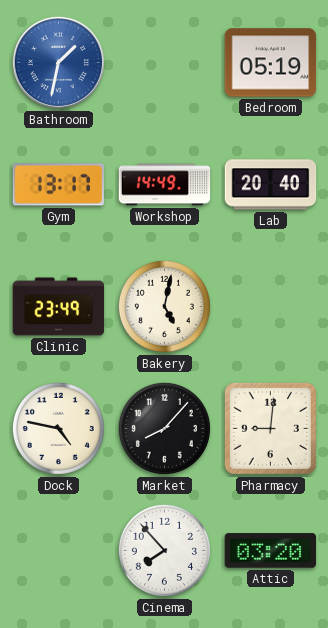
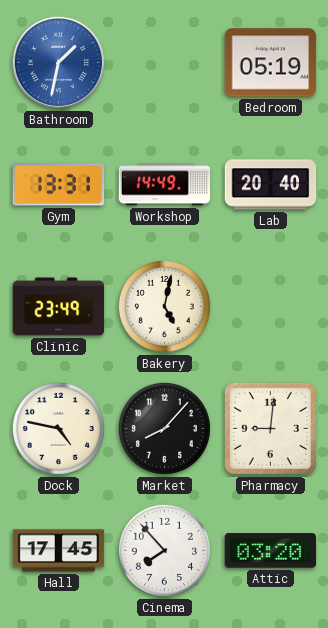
Gym: 13:17 -> 13:31 (59, 185)
Hall: none -> 17:45 (59, 551)
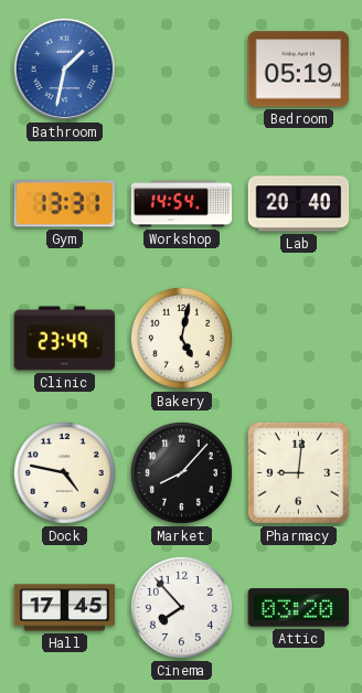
Workshop: 14:49 -> 14:54 (182, 204)
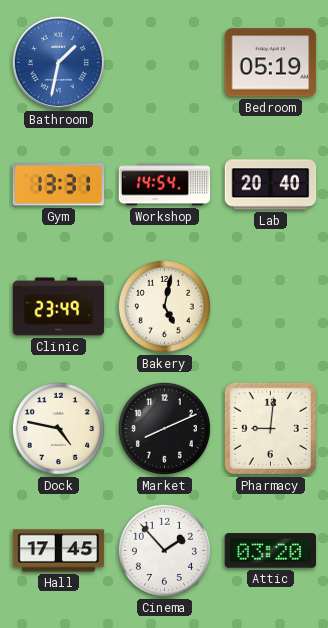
Market: 8:07 -> 8:11 (164, 428)
Cinema: 7:53 -> 1:53 (164, 550)
